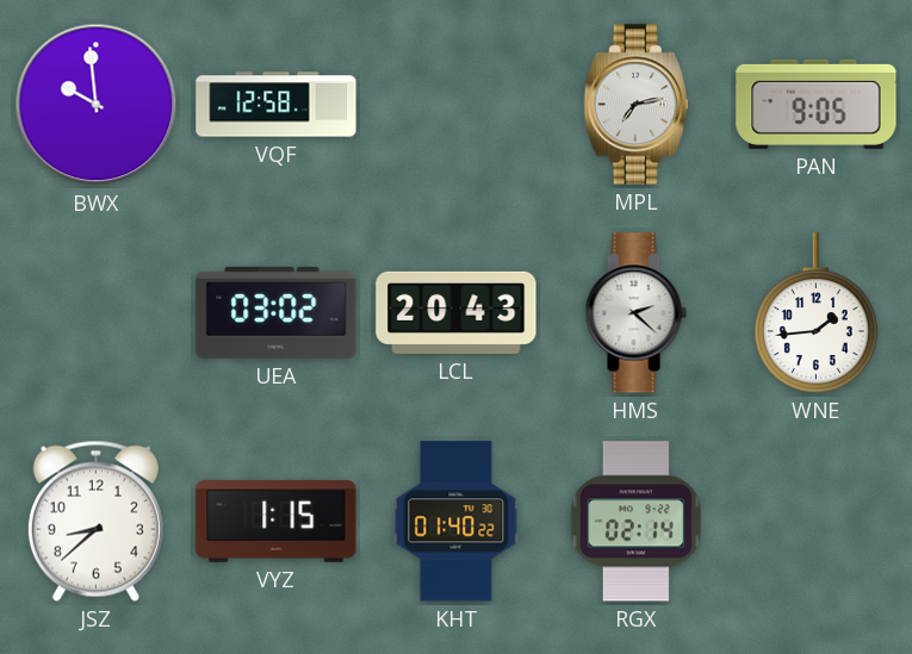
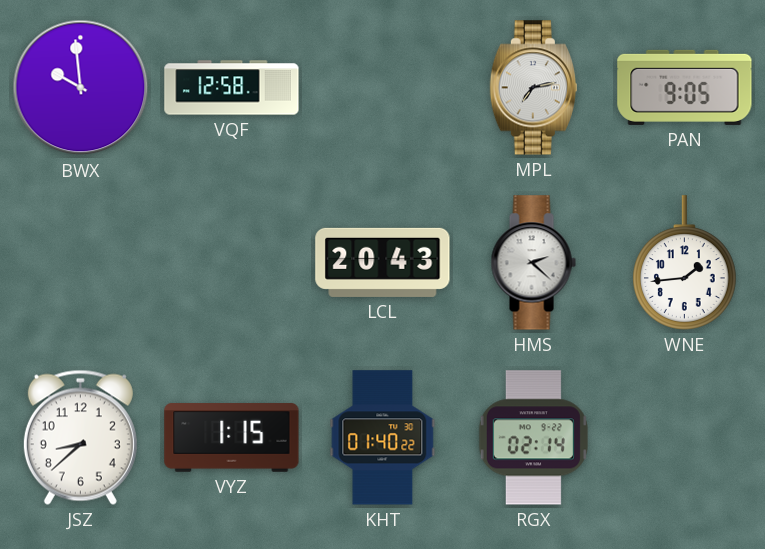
UEA: 03:02 -> none (277, 312)
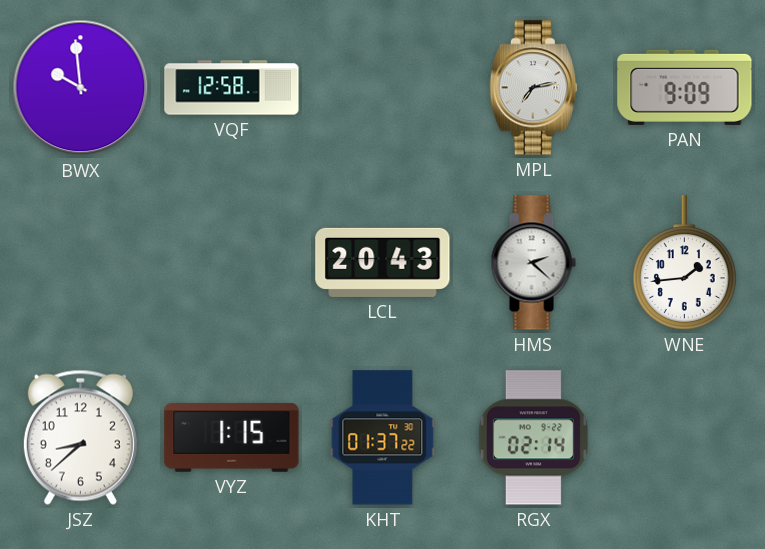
PAN: 9:05 -> 9:09 (685, 87)
KHT: 01:40 -> 01:37 (383, 438)
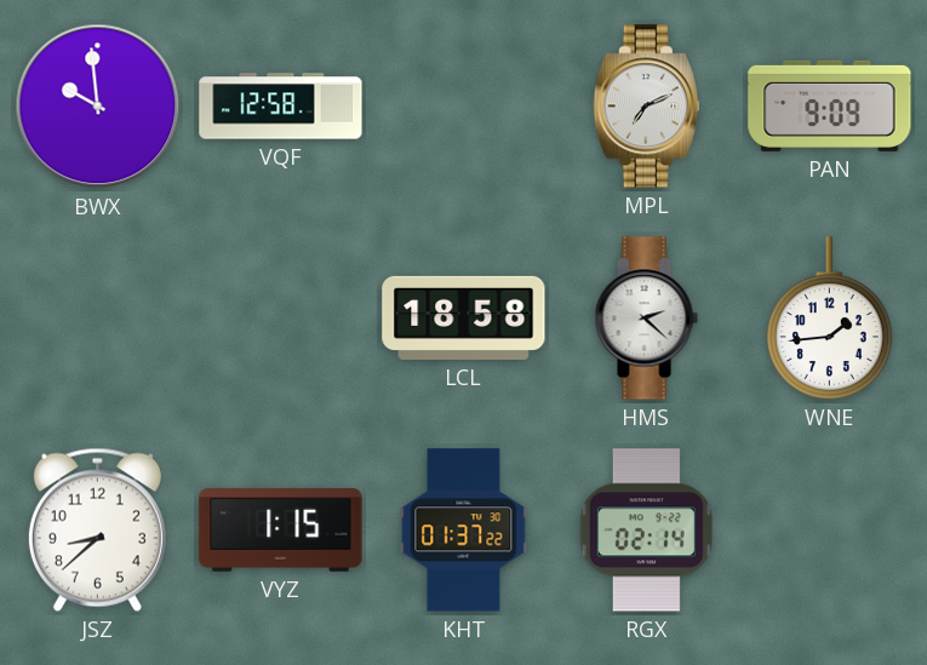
MPL: 7:13 -> 7:11 (646, 107)
LCL: 20:43 -> 18:58 (464, 317)
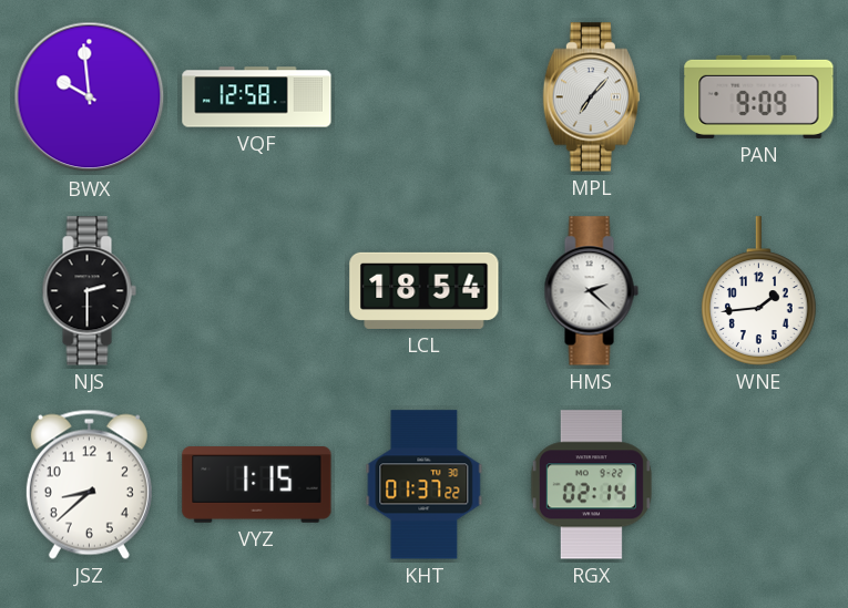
MPL: 7:11 -> 7:07 (591, 97)
NJS: none -> 2:30 (89, 291)
LCL: 18:58 -> 18:54 (425, 290)
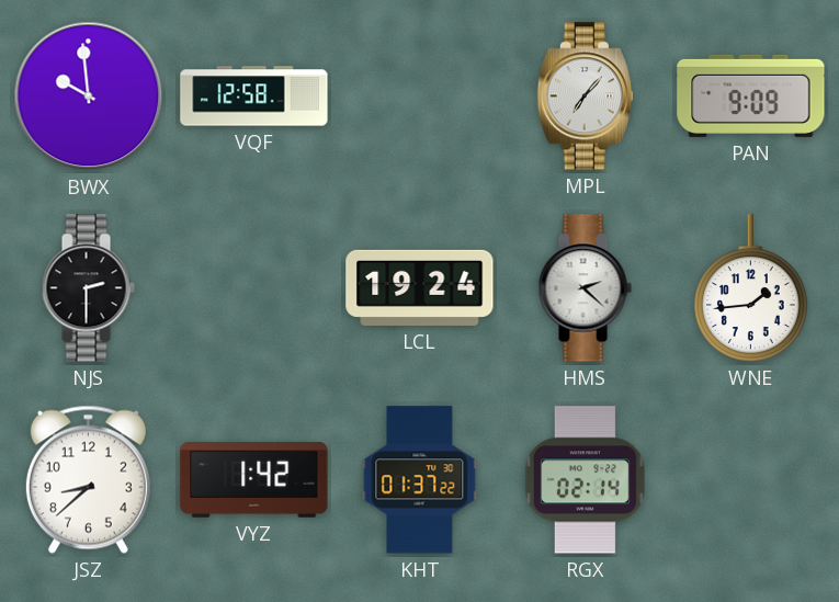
LCL: 18:54 -> 19:24 (420, 287)
VYZ: 1:15 -> 1:42 (254, 480)
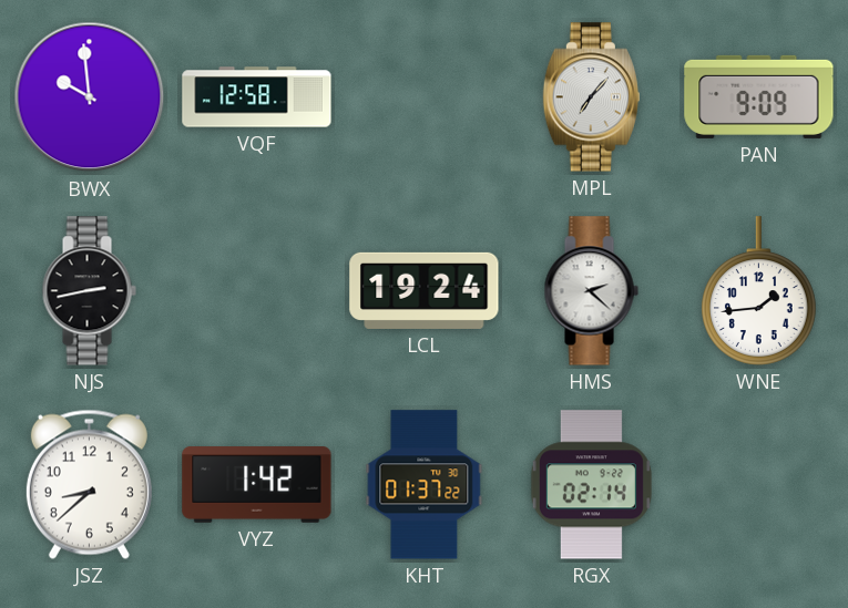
NJS: 2:30 -> 2:43 (89, 291)
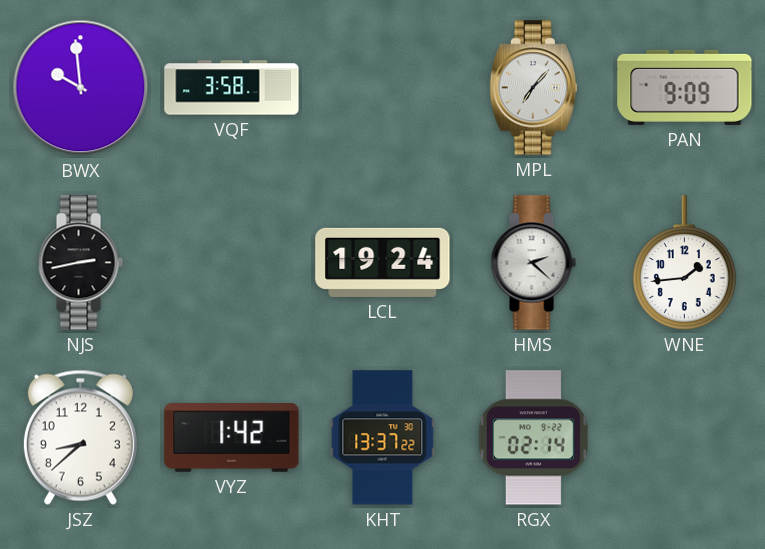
VQF: 12:58 -> 3:58 (232, 88)
KHT: 01:37 -> 13:37 (383, 438)
